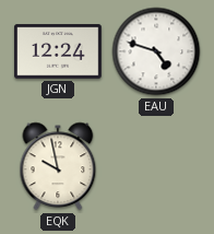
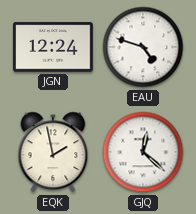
EQK: 9:58 -> 1:58 (53, 152)
GJQ: none -> 12:22 (143, 152)
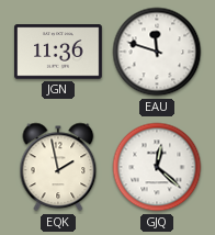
JGN: 12:24 -> 11:36 (59, 52)
EAU: 4:48 -> 11:48 (157, 52)
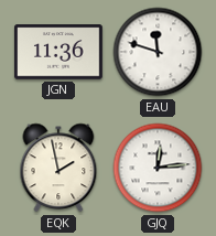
GJQ: 12:22 -> 12:14 (158, 168)
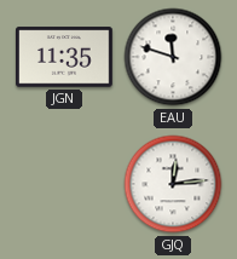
JGN: 11:36 -> 11:35 (65, 57)
EQK: 1:58 -> none (58, 168)
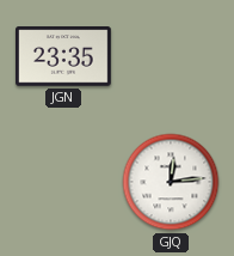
JGN: 11:35 -> 23:35 (64, 56)
EAU: 11:48 -> none (173, 57)
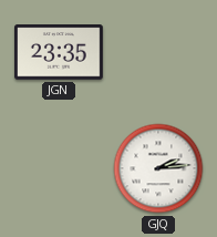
GJQ: 12:14 -> 2:14 (158, 168)
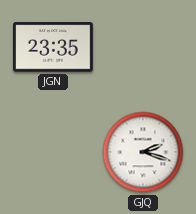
GJQ: 2:14 -> 2:18 (143, 152)
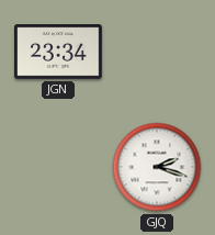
JGN: 23:35 -> 23:34 (59, 52)
